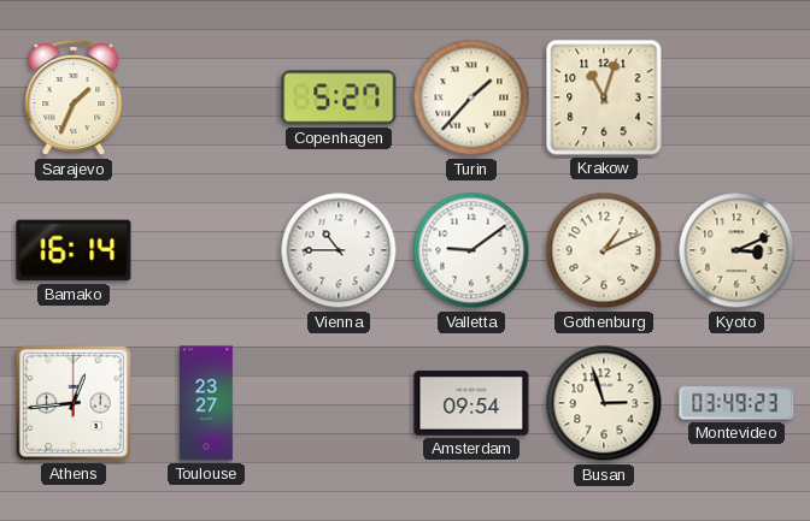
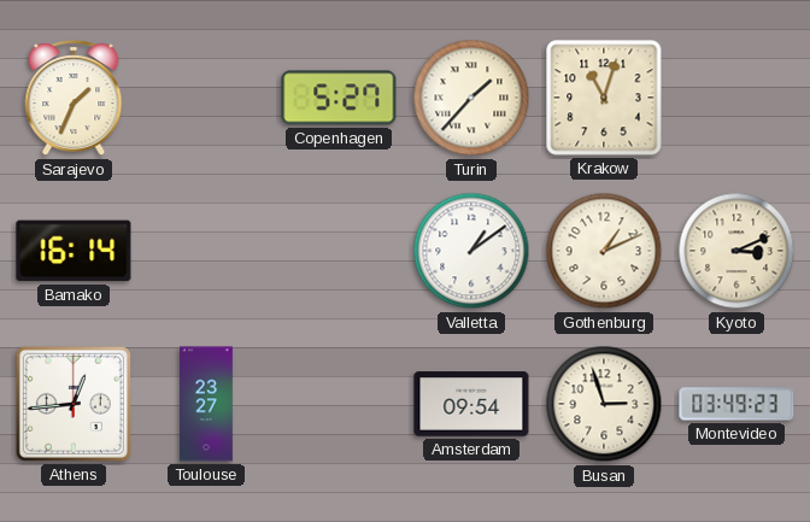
Vienna: 10:45 -> none (339, 250)
Valletta: 9:09 -> 1:09 (471, 251)
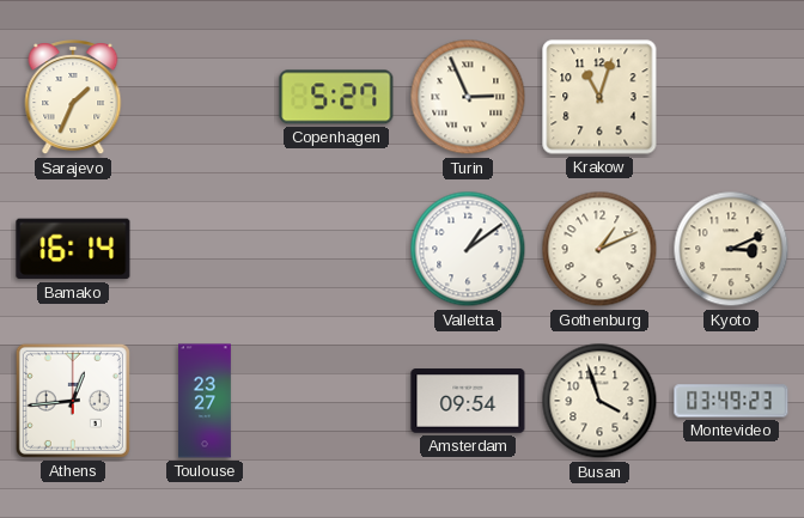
Turin: 1:37 -> 2:56 (468, 97)
Busan: 2:57 -> 3:57 (599, 401)
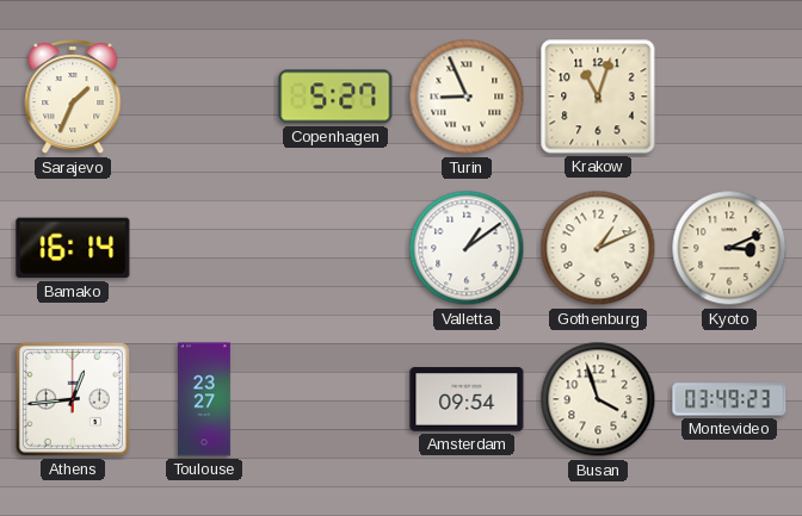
Turin: 2:56 -> 8:56 (467, 97)
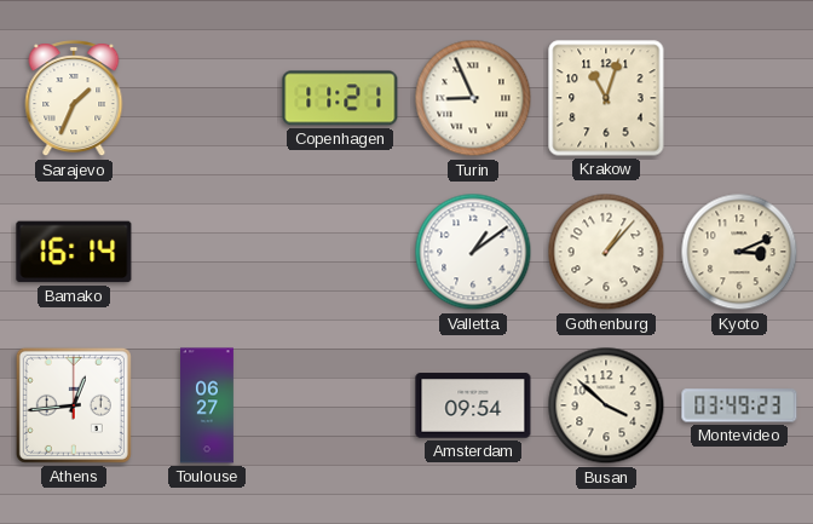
Copenhagen: 5:27 -> 11:21 (340, 98)
Gothenburg: 1:11 -> 1:07 (606, 252)
Toulouse: 23:27 -> 06:27 (208, 405)
Busan: 3:57 -> 3:52 (606, 405)
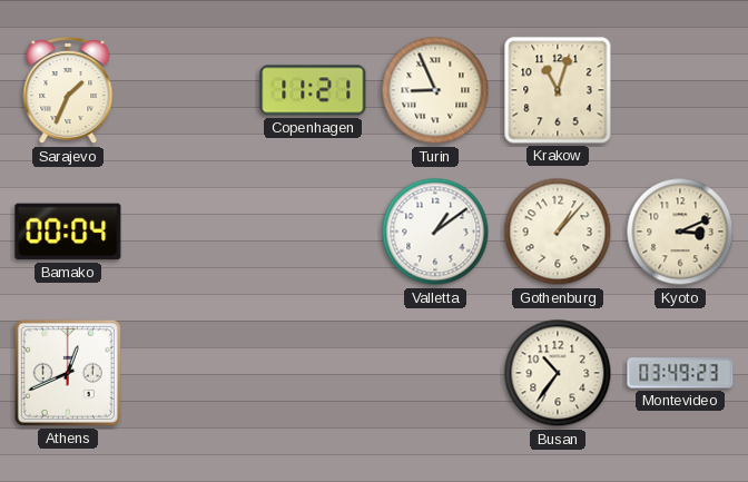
Bamako: 16:14 -> 00:04 (68, 232)
Athens: 12:44 -> 12:41 (68, 373)
Toulouse: 06:27 -> none (208, 405)
Amsterdam: 09:54 -> none (473, 405)
Busan: 3:52 -> 10:36 (558, 373)
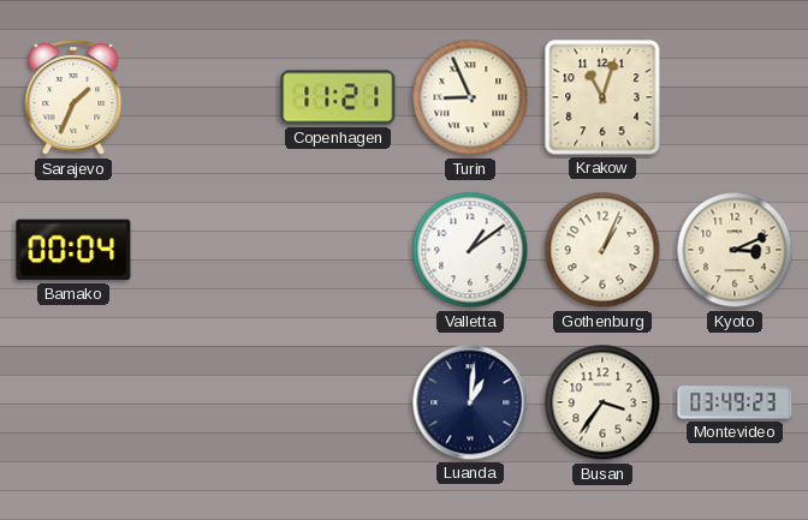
Gothenburg: 1:07 -> 1:04 (602, 250)
Athens: 12:41 -> none (68, 373)
Luanda: none -> 1:01 (470, 402)
Busan: 10:36 -> 3:36 (602, 402)
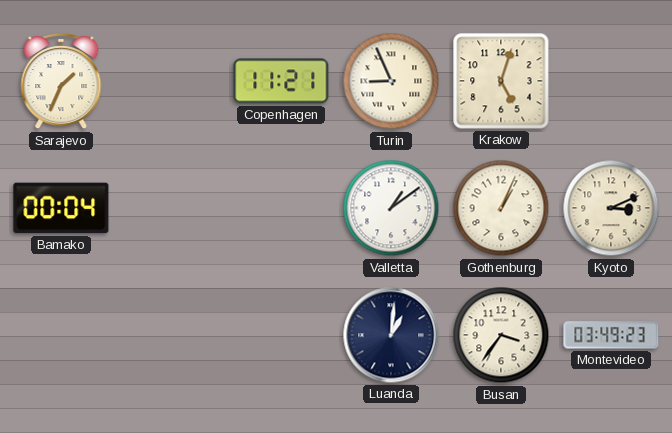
Krakow: 11:03 -> 5:03 (501, 81)
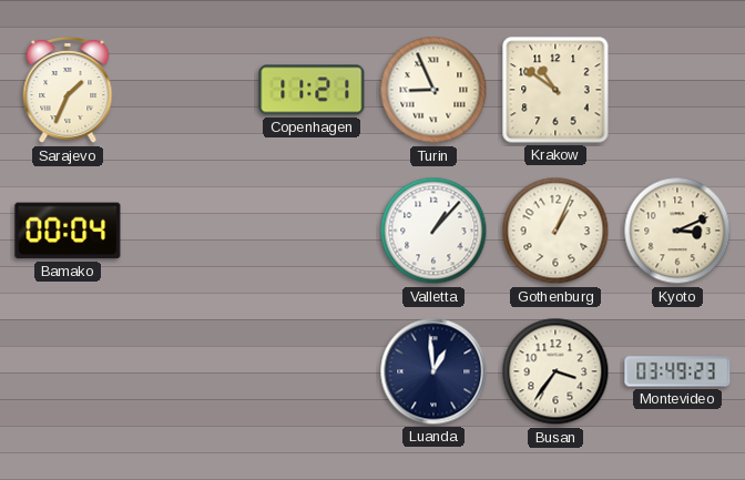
Krakow: 5:03 -> 10:51 (555, 90)
Valletta: 1:09 -> 1:07 (433, 231)
Luanda: 1:01 -> 12:59 (433, 371)
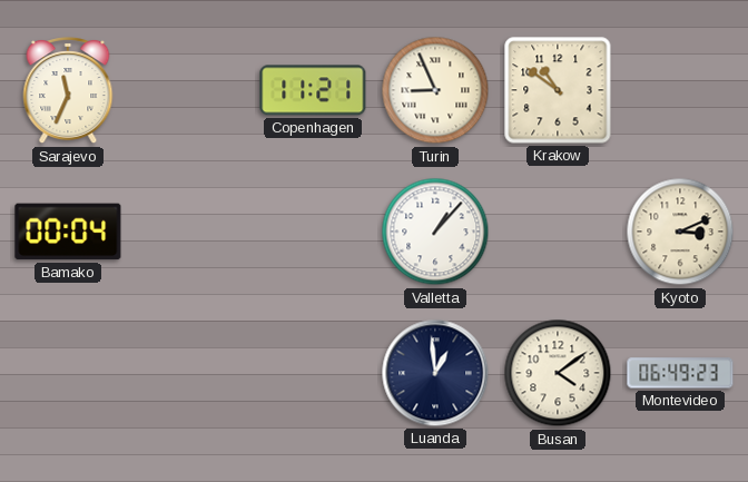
Sarajevo: 1:34 -> 11:34 (68, 91)
Gothenburg: 1:04 -> none (555, 231)
Busan: 3:36 -> 4:09 (558, 373)
Montevideo: 03:49 -> 06:49 (680, 373)
